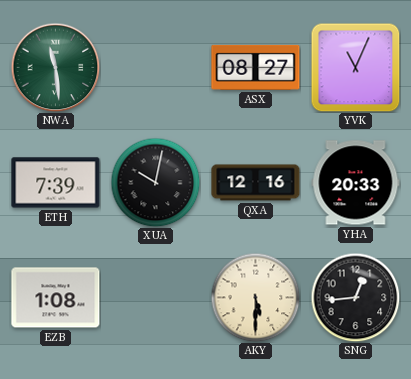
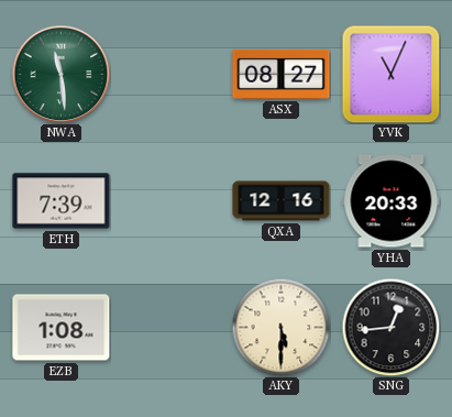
XUA: 10:02 -> none (155, 182)
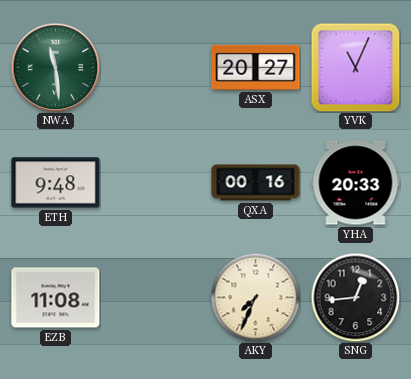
ASX: 08:27 -> 20:27 (256, 67)
ETH: 7:39 -> 9:48 (56, 183)
QXA: 12:16 -> 00:16 (256, 183)
EZB: 1:08 -> 11:08 (56, 298)
AKY: 5:30 -> 7:34 (255, 297)
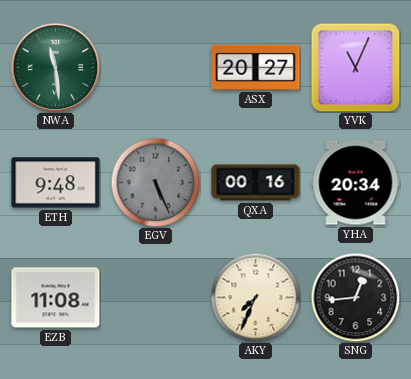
EGV: none -> 5:26 (155, 182)
YHA: 20:33 -> 20:34 (356, 183)
